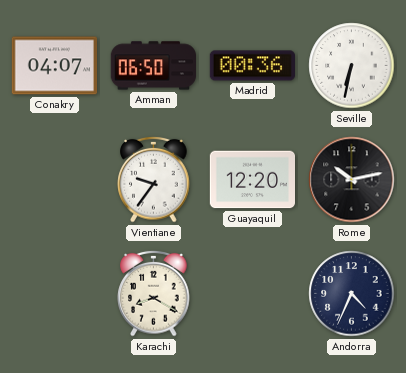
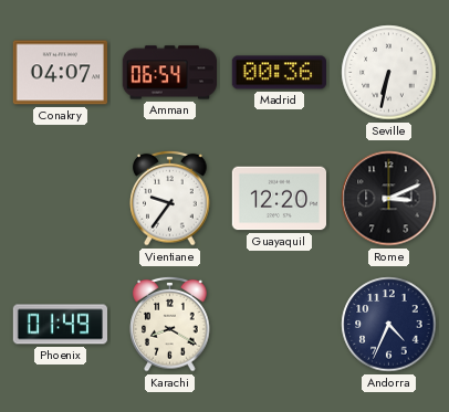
Amman: 06:50 -> 06:54 (169, 73)
Rome: 10:13 -> 3:11 (389, 199)
Phoenix: none -> 01:49 (61, 325)
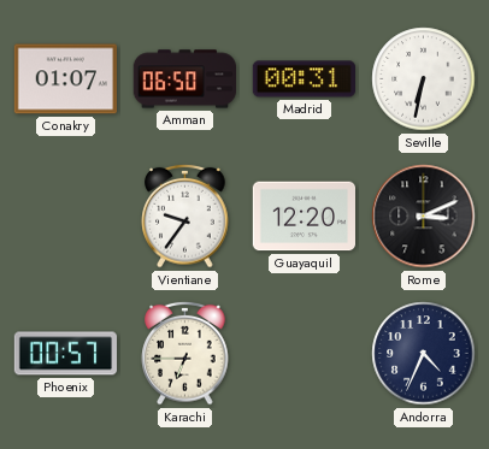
Conakry: 04:07 -> 01:07 (65, 79)
Amman: 06:54 -> 06:50 (184, 79)
Madrid: 00:36 -> 00:31 (304, 79)
Phoenix: 01:49 -> 00:57 (66, 354)
Karachi: 8:20 -> 6:45 (185, 353)
